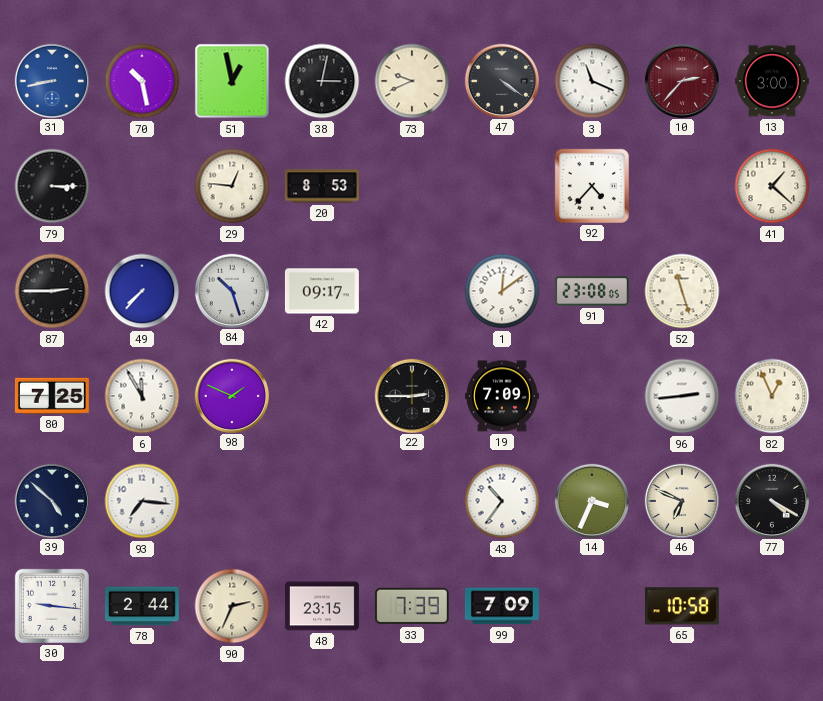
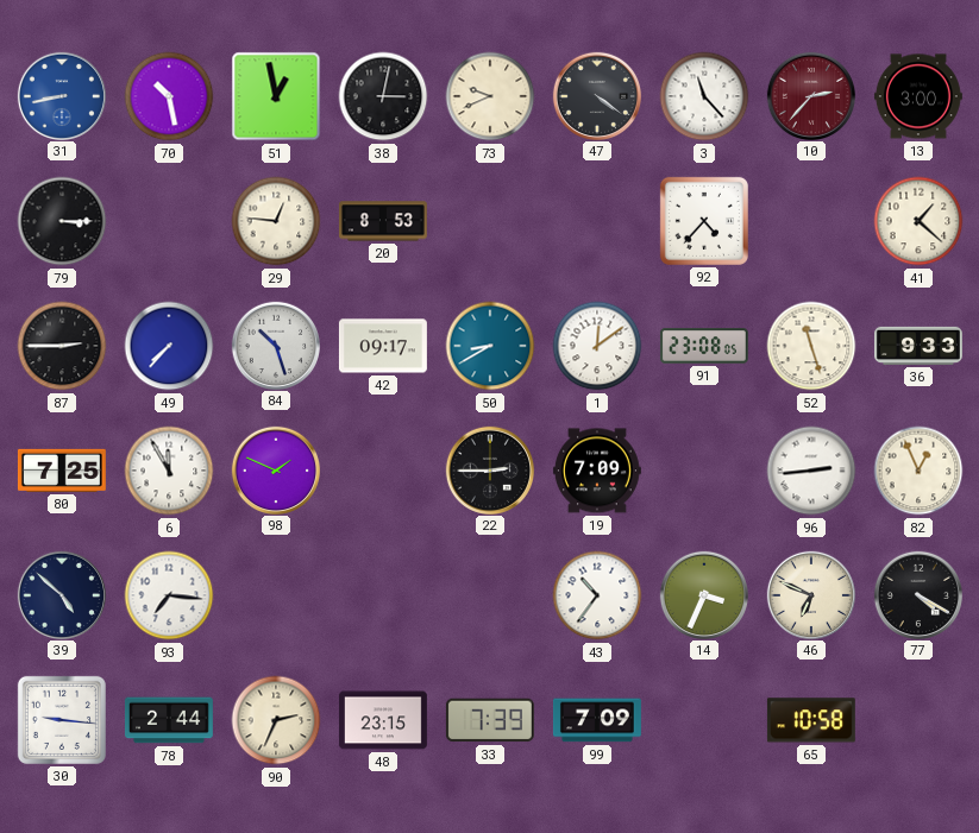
3: 11:19 -> 11:23 (704, 96)
50: none -> 8:40 (490, 346)
36: none -> 9:33 (918, 346)
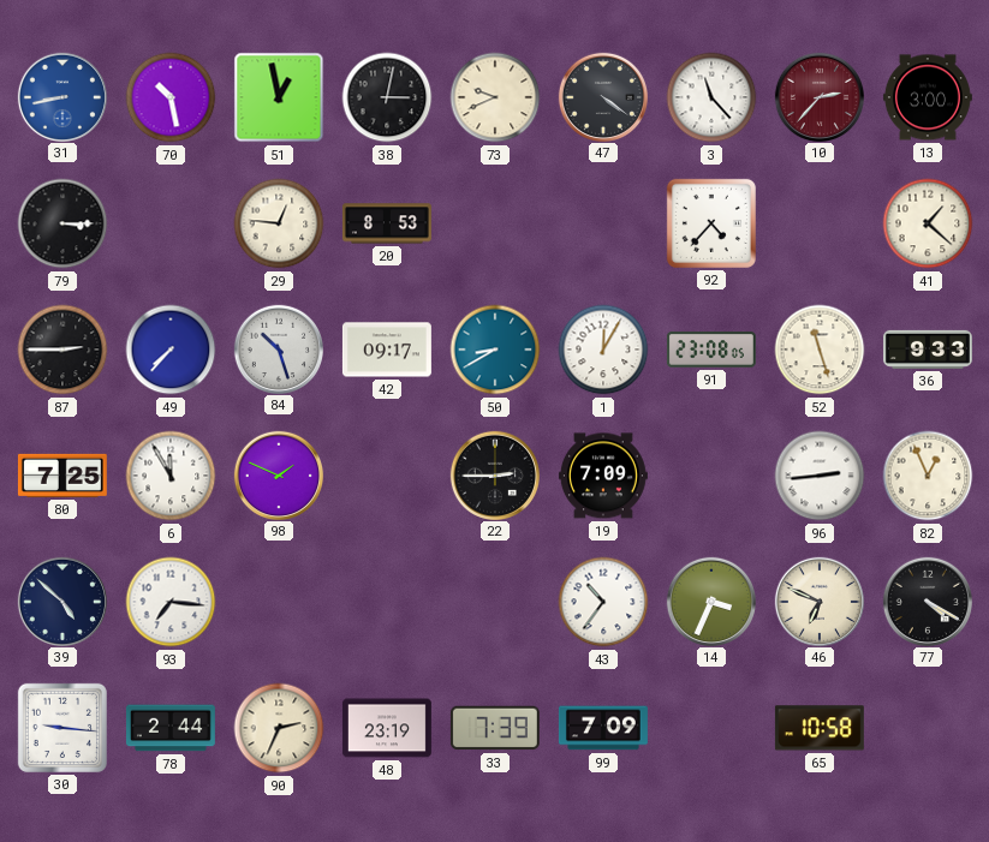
1: 12:09 -> 12:05 (603, 350)
48: 23:15 -> 23:19 (387, 728)
